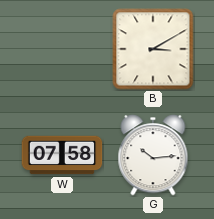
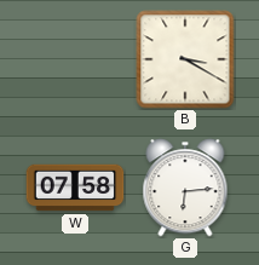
B: 3:10 -> 3:20 (185, 59)
G: 10:14 -> 6:14 (185, 188)
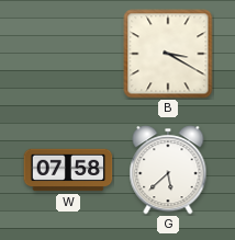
G: 6:14 -> 5:38 (168, 170)
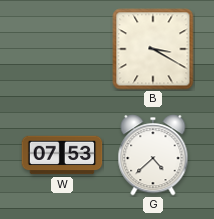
W: 07:58 -> 07:53 (62, 155)
G: 5:38 -> 4:38 (153, 155)
